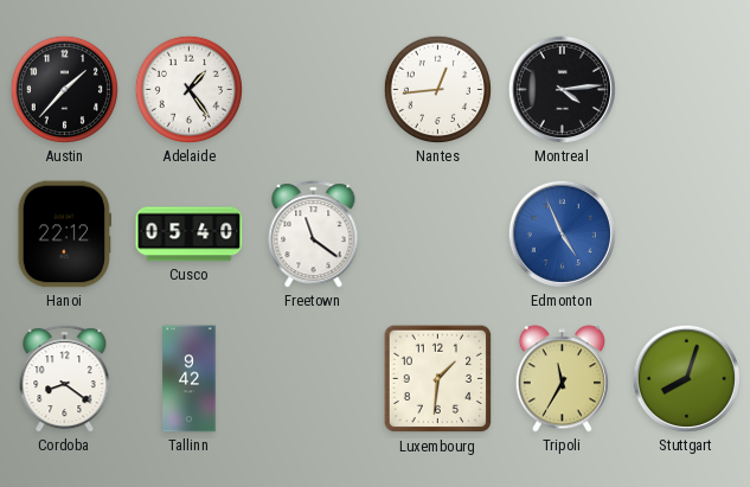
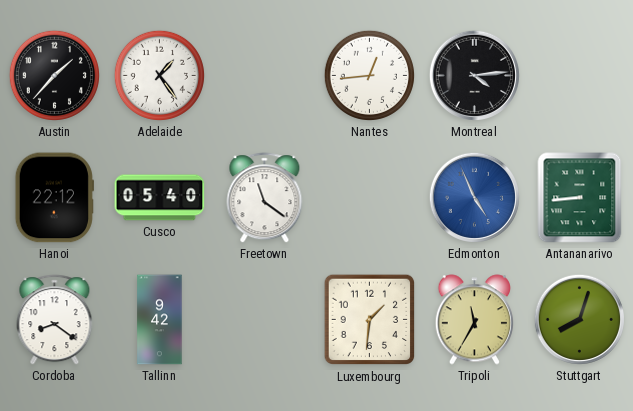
Antananarivo: none -> 8:44 (580, 198)
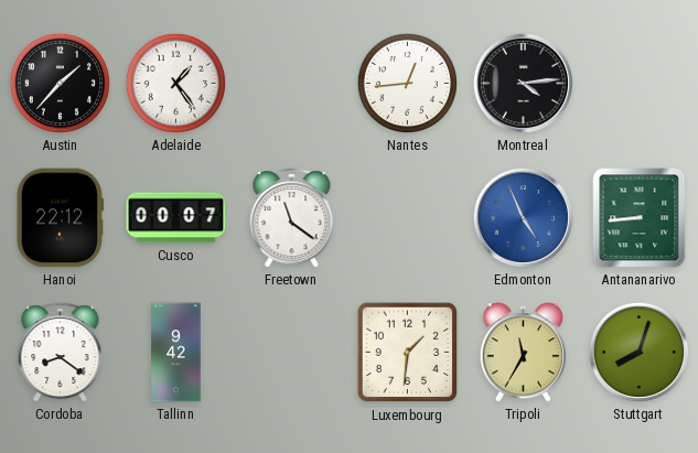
Cusco: 05:40 -> 00:07 (176, 218)
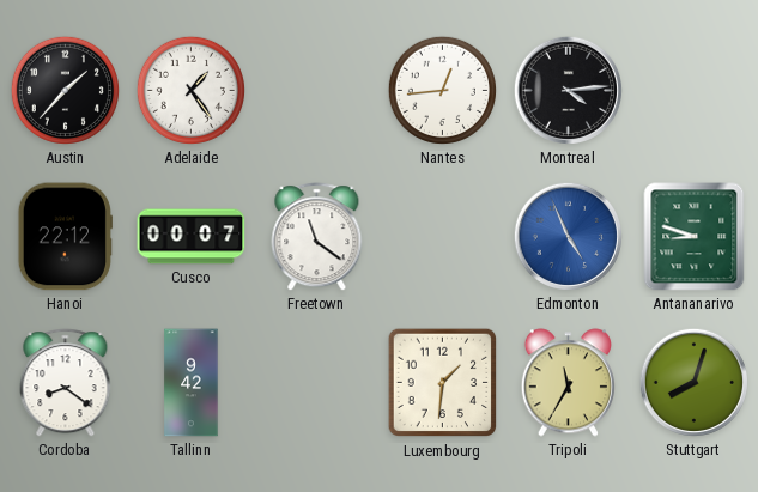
Antananarivo: 8:44 -> 8:48 (695, 237)
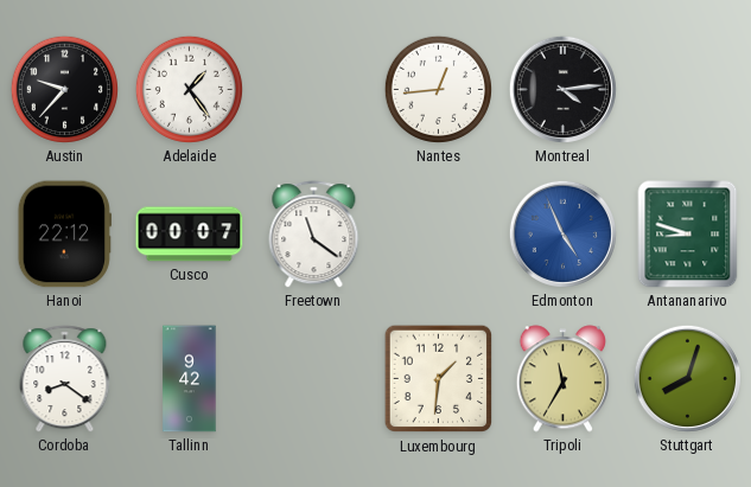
Austin: 1:37 -> 9:37 (64, 89)
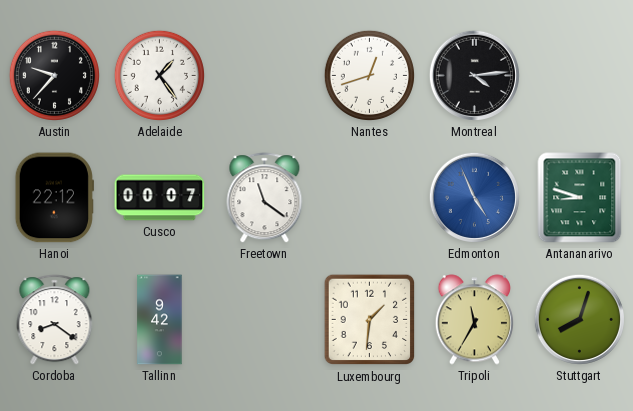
Nantes: 12:44 -> 12:42 (369, 75)
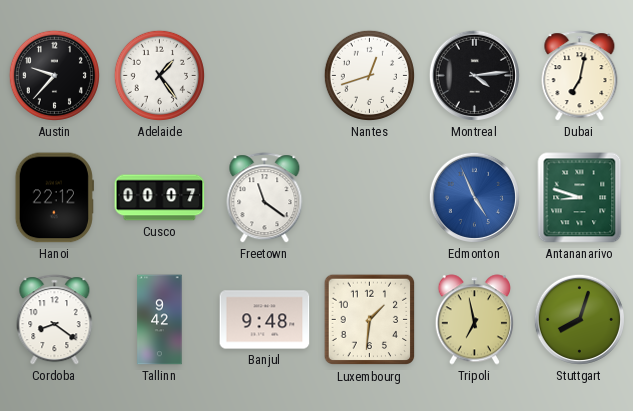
Dubai: none -> 7:02 (580, 76)
Banjul: none -> 9:48 (265, 320)
Tripoli: 11:35 -> 6:58 (474, 320)
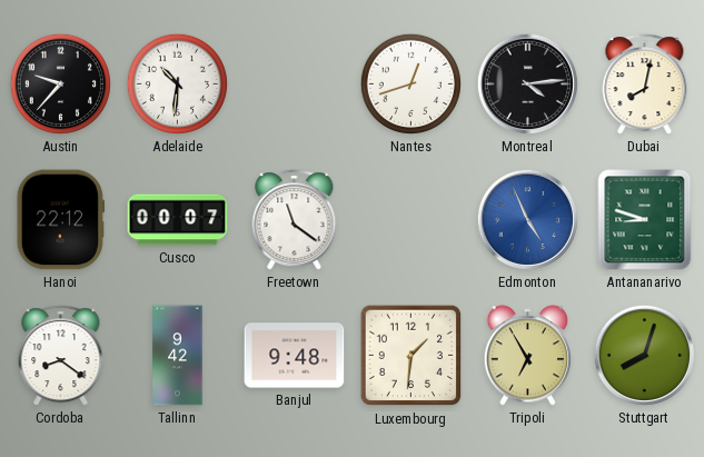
Adelaide: 1:24 -> 10:31 (177, 83)
Dubai: 7:02 -> 8:02 (645, 85)
Tripoli: 6:58 -> 6:55 (527, 356)
